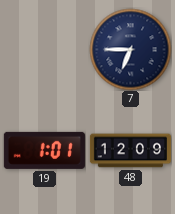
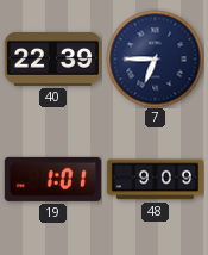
40: none -> 22:39 (52, 58)
48: 12:09 -> 9:09 (155, 180)
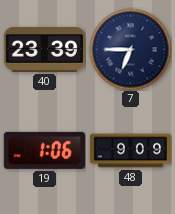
40: 22:39 -> 23:39 (44, 49)
19: 1:01 -> 1:06 (44, 150)
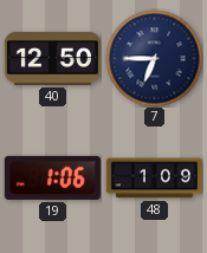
40: 23:39 -> 12:50 (52, 58)
48: 9:09 -> 1:09 (154, 179)
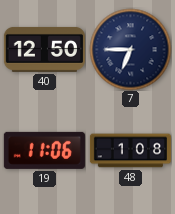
19: 1:06 -> 11:06 (44, 150)
48: 1:09 -> 1:08 (130, 151)
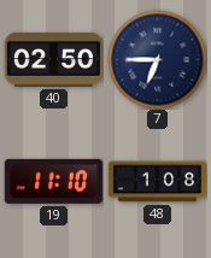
40: 12:50 -> 02:50 (53, 59)
19: 11:06 -> 11:10 (53, 181)
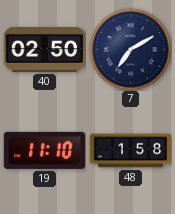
7: 6:45 -> 7:10 (130, 49)
48: 1:08 -> 1:58 (130, 151)
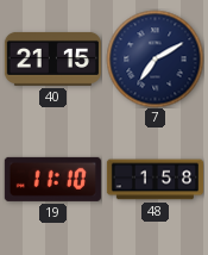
40: 02:50 -> 21:15 (52, 58)
